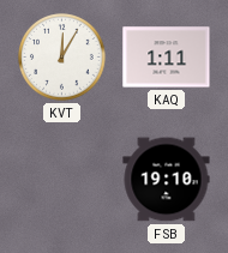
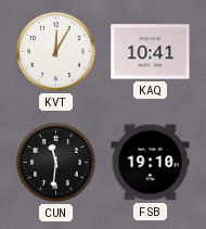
KAQ: 1:11 -> 10:41 (151, 52)
CUN: none -> 11:31 (56, 163)
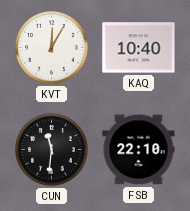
KAQ: 10:41 -> 10:40 (139, 48)
FSB: 19:10 -> 22:10 (139, 150)
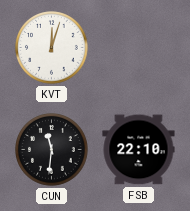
KVT: 12:05 -> 12:03 (52, 48)
KAQ: 10:40 -> none (139, 48)
